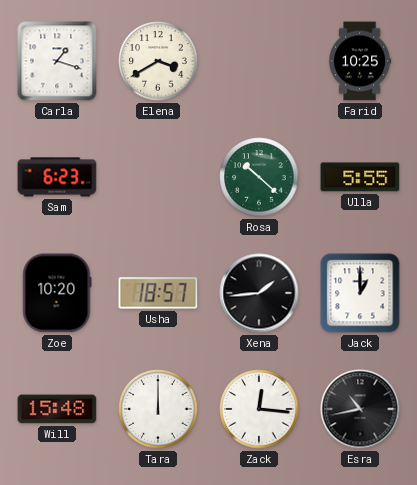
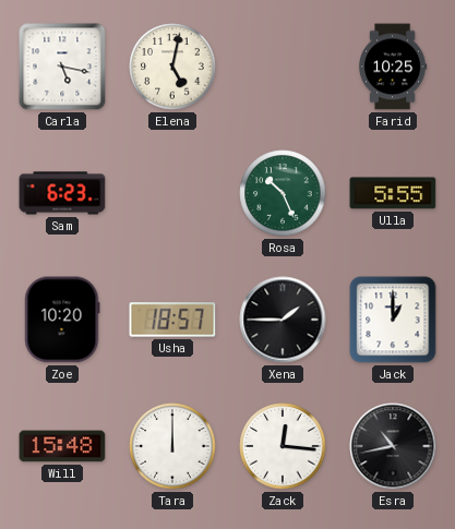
Carla: 1:18 -> 5:17 (62, 67)
Elena: 3:40 -> 5:02 (172, 67)
Rosa: 10:22 -> 10:26 (283, 193)
Xena: 1:44 -> 1:45 (283, 320)
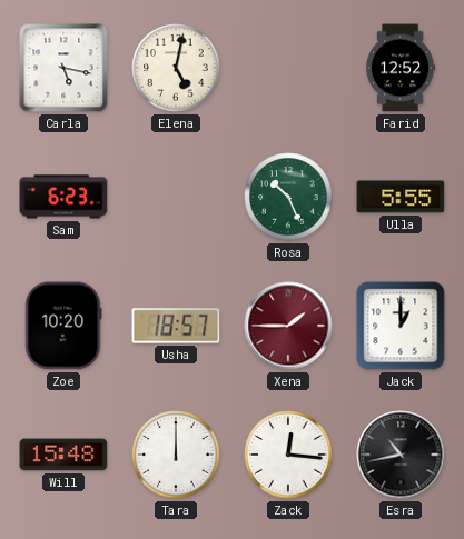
Farid: 10:25 -> 12:52 (402, 68)
Xena dial: black -> burgundy (288, 326)
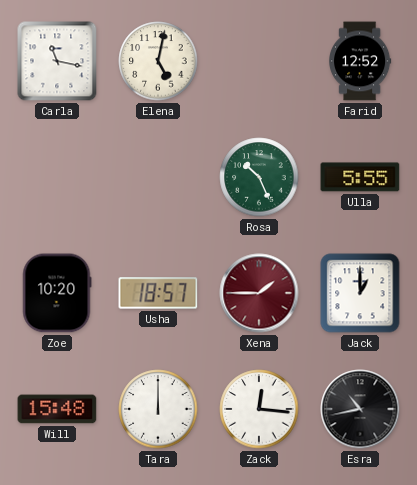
Carla: 5:17 -> 11:17 (57, 61)
Sam: 6:23 -> none (63, 197)
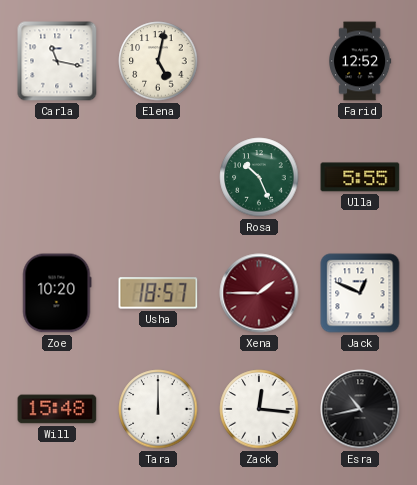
Jack: 1:00 -> 12:49 (360, 293)
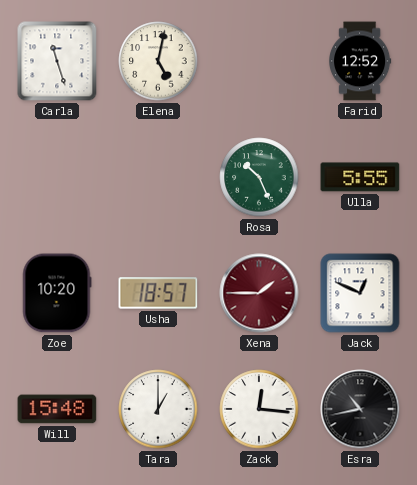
Carla: 11:17 -> 11:27 (57, 61)
Tara: 12:00 -> 1:00 (158, 409)
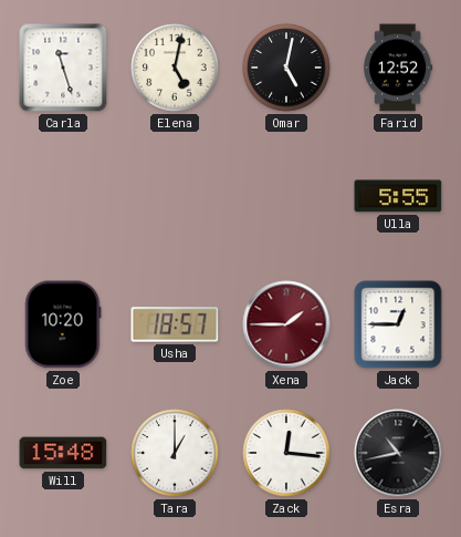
Omar: none -> 5:02 (286, 68)
Rosa: 10:26 -> none (259, 177)
Jack: 12:49 -> 12:45 (398, 324)
